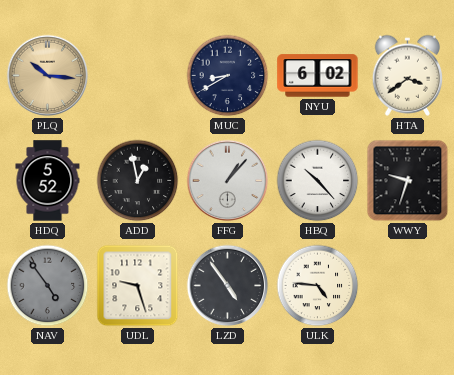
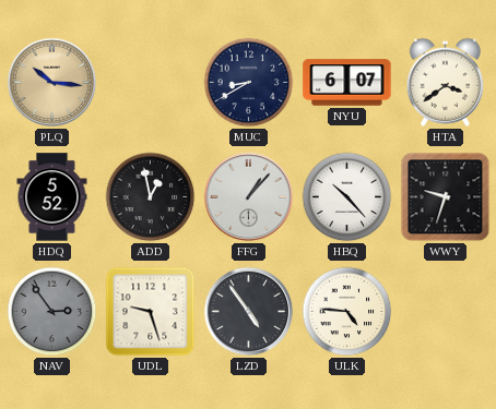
NYU: 6:02 -> 6:07 (347, 83)
NAV: 4:54 -> 2:54 (52, 312)
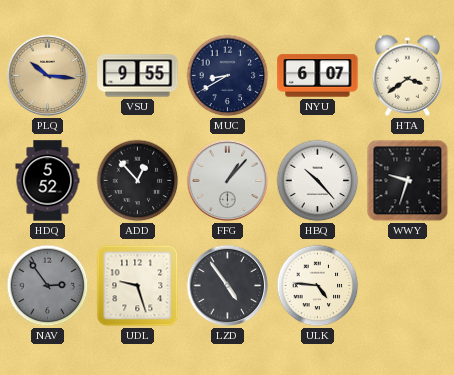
VSU: none -> 9:55 (138, 76)
ADD: 12:58 -> 12:53 (138, 181)
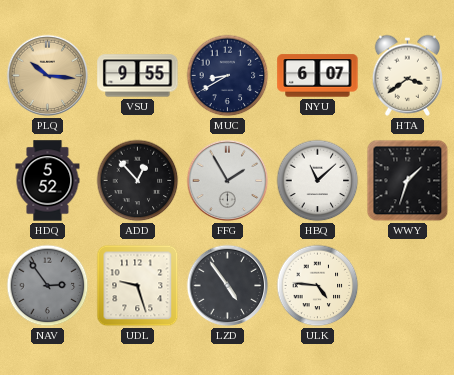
FFG: 1:07 -> 1:55 (228, 181)
HBQ: 10:23 -> 11:08 (318, 181)
WWY: 9:33 -> 1:33 (408, 181)
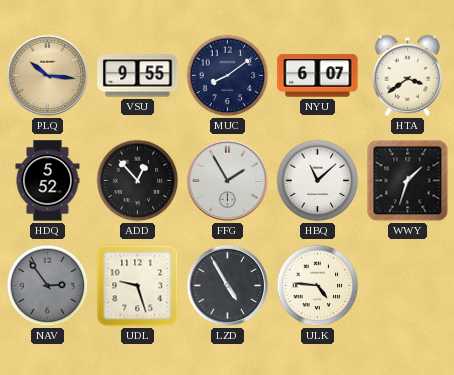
MUC: 8:40 -> 8:09 (228, 76)
LZD: 4:54 -> 4:55 (228, 286)
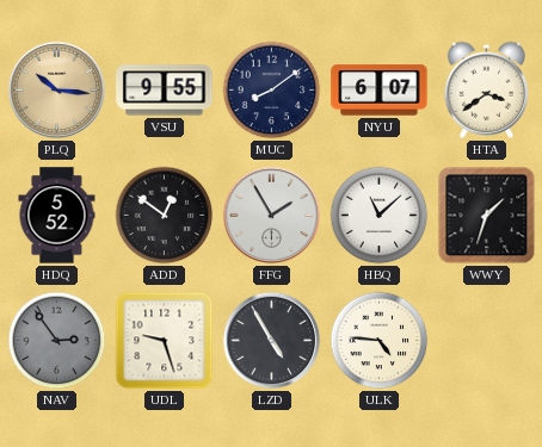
ADD: 12:53 -> 12:51 (165, 216)
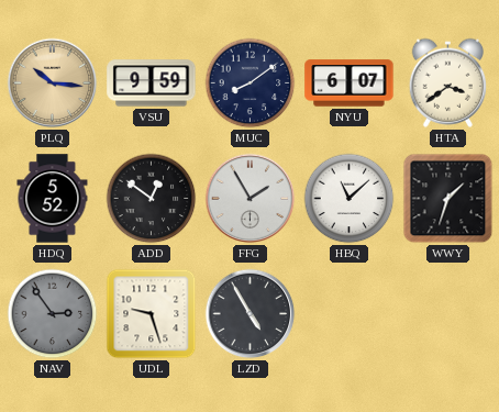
VSU: 9:55 -> 9:59 (152, 83)
ULK: 4:46 -> none (380, 341)
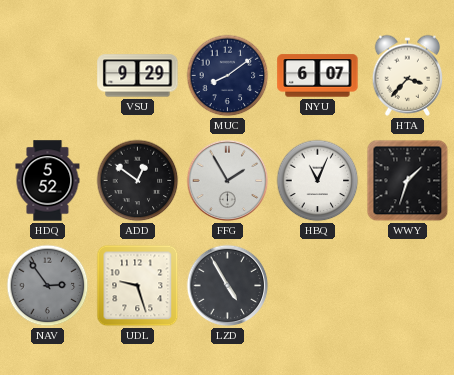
PLQ: 10:16 -> none (53, 83)
VSU: 9:59 -> 9:29 (138, 76)
HTA: 3:39 -> 3:37 (408, 75)
HBQ: 11:08 -> 11:04 (318, 181)
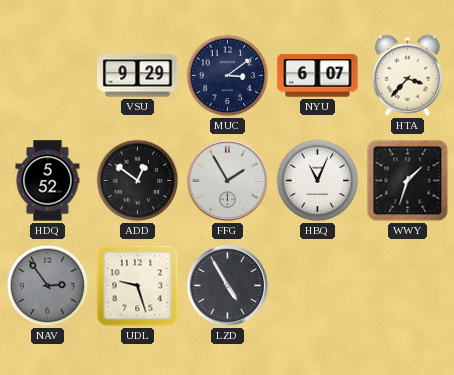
MUC: 8:09 -> 3:09 (228, 76)
